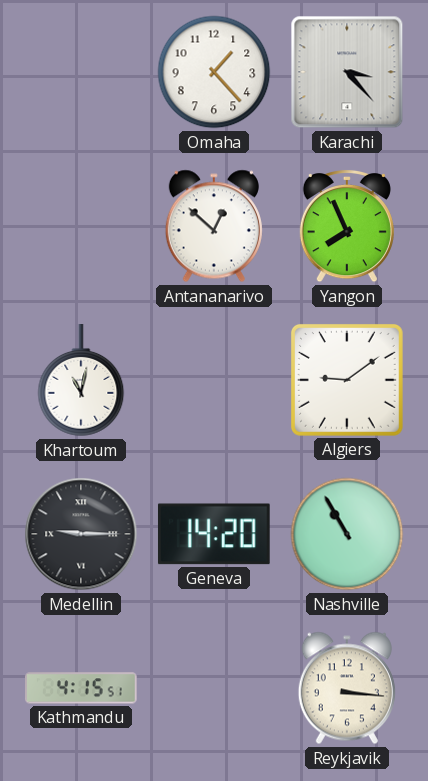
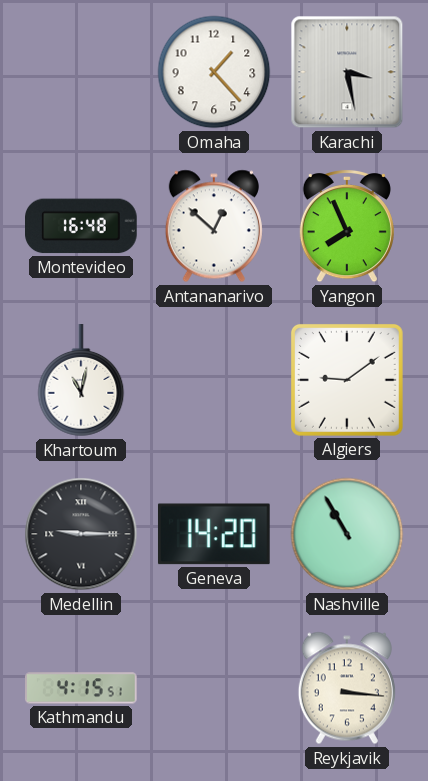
Karachi: 3:23 -> 3:28 (347, 72)
Montevideo: none -> 16:48 (82, 226)
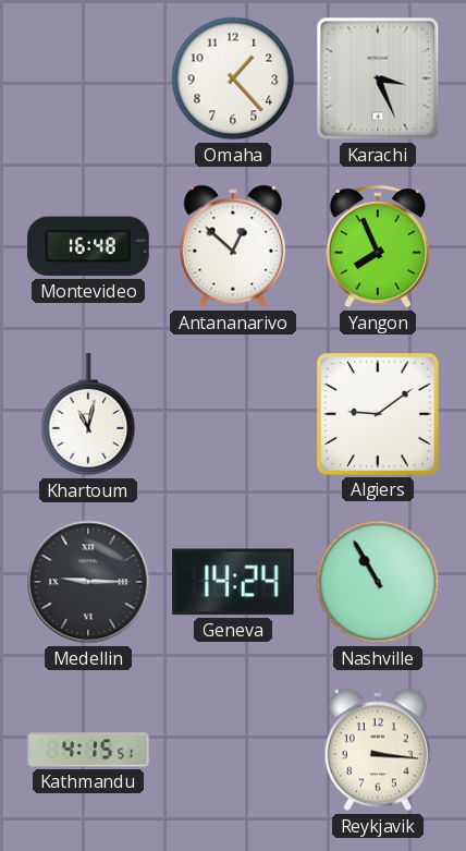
Karachi: 3:28 -> 3:26 (378, 78)
Geneva: 14:20 -> 14:24 (233, 582)
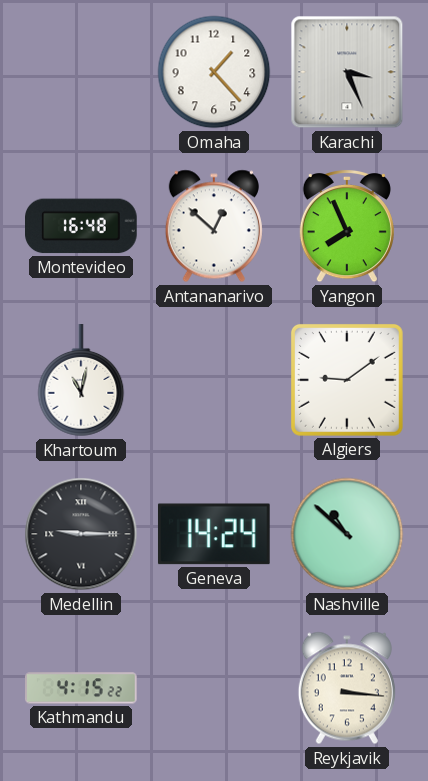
Nashville: 10:55 -> 10:52 (347, 534)
Kathmandu: 4:15:51 -> 4:15:22 (81, 688)
